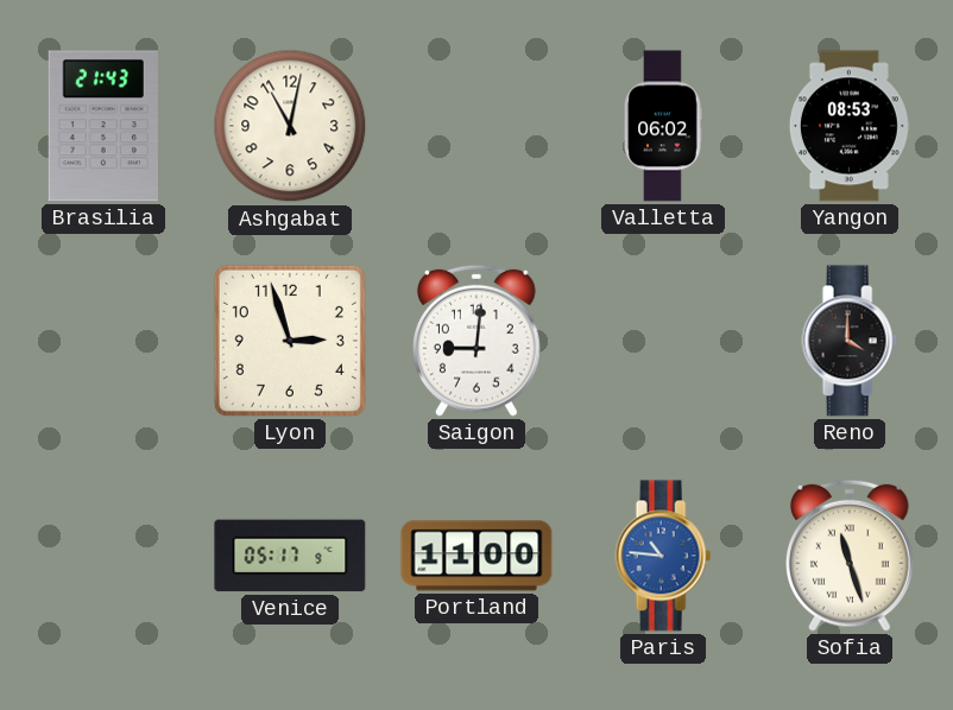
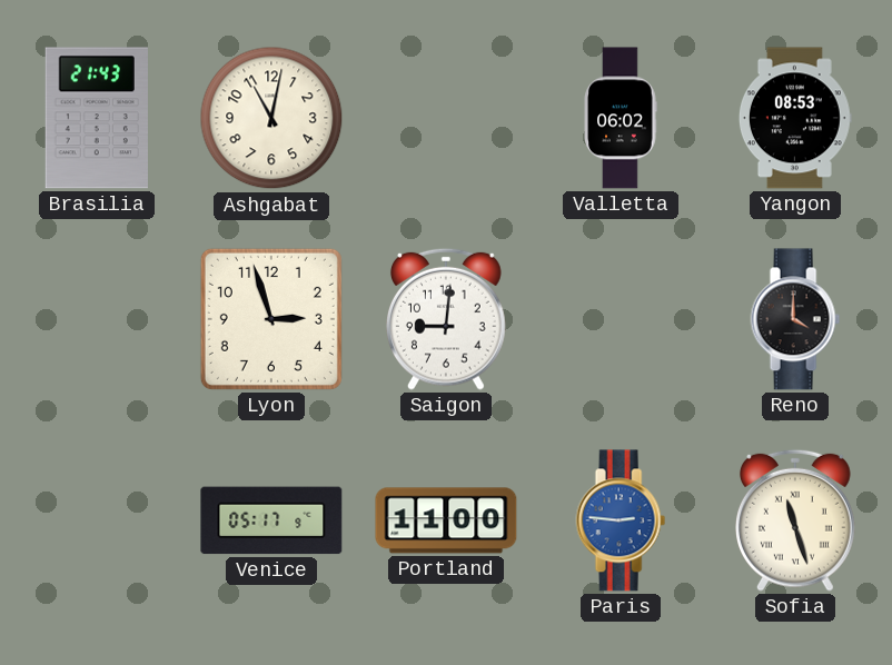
Paris: 10:46 -> 2:46 (621, 520)
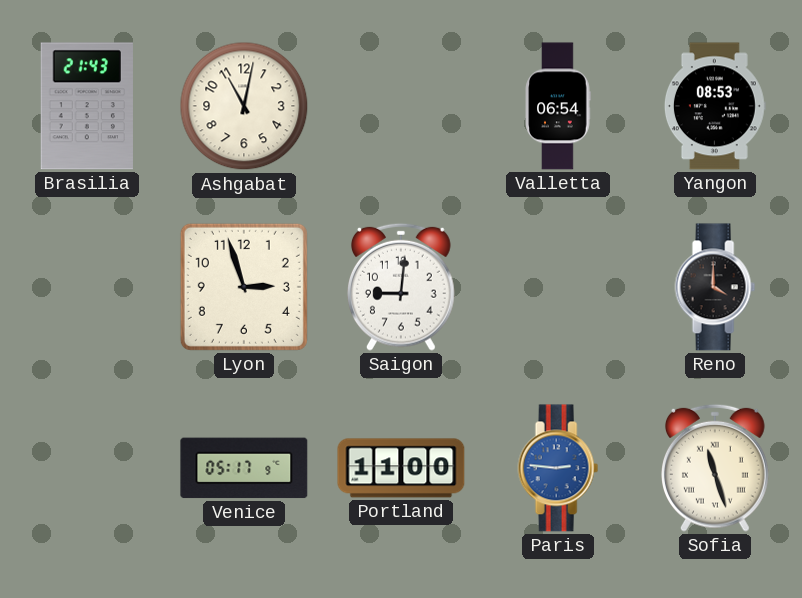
Valletta: 06:02 -> 06:54 (558, 106)
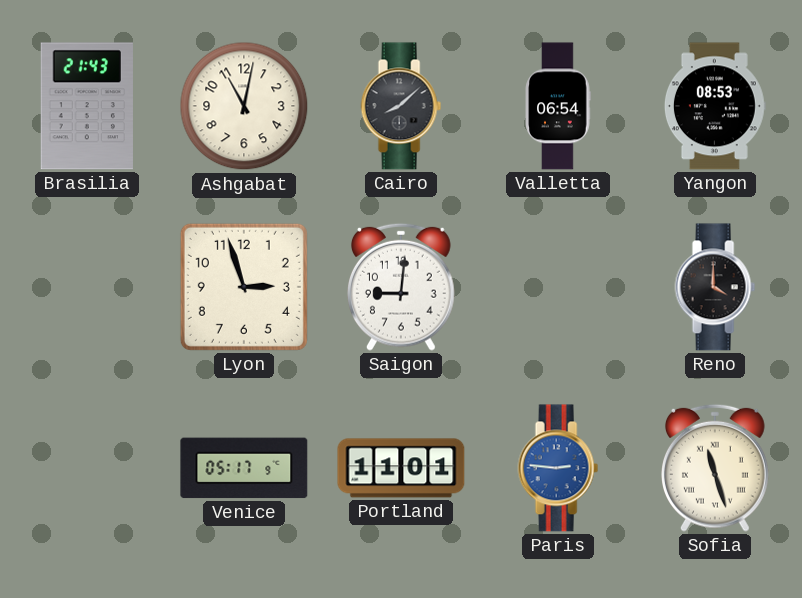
Cairo: none -> 8:08 (401, 106)
Portland: 11:00 -> 11:01 (401, 468)
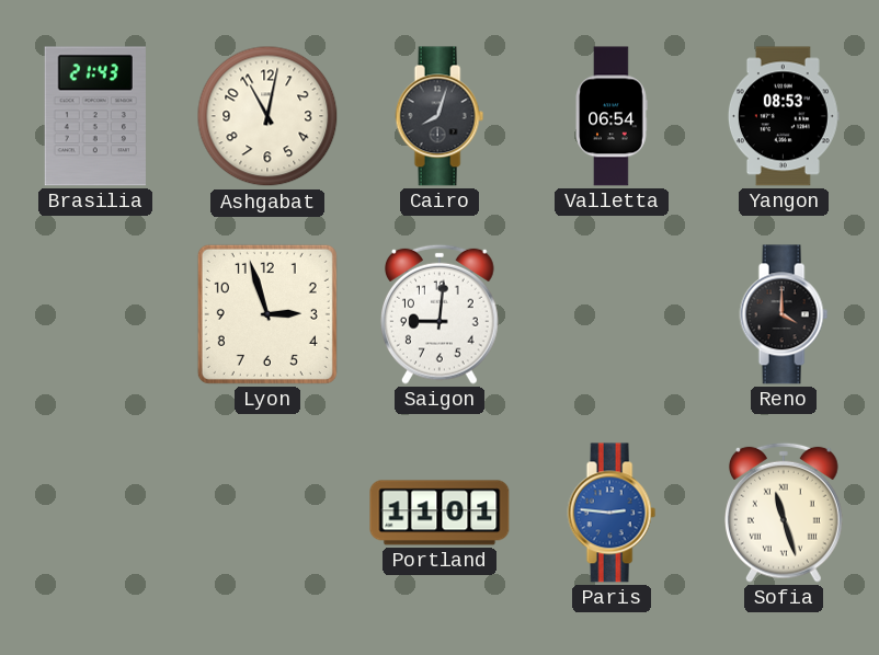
Cairo: 8:08 -> 8:03 (439, 116)
Venice: 05:17 -> none (244, 468)
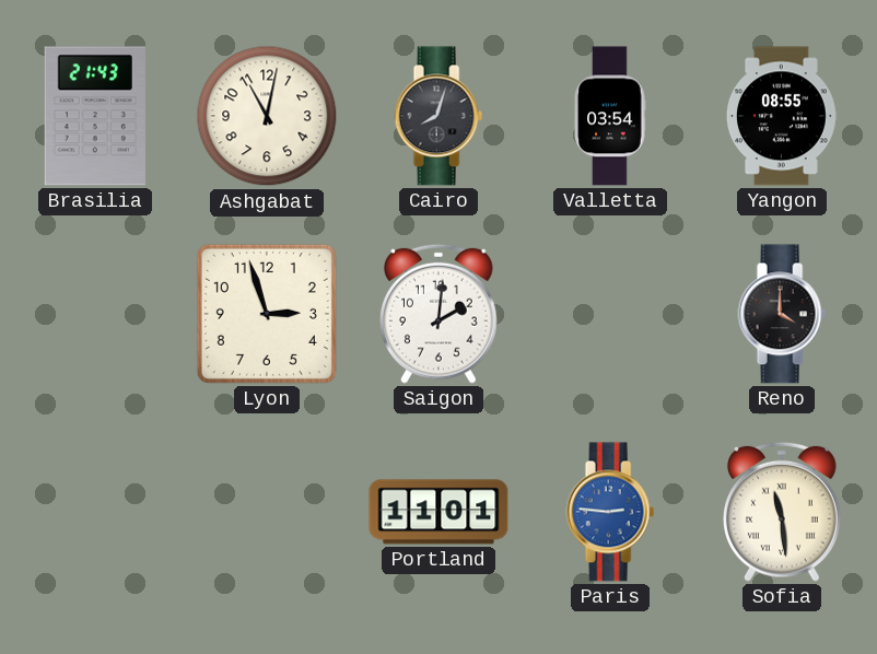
Valletta: 06:54 -> 03:54 (610, 116)
Yangon: 08:53 -> 08:55 (782, 116)
Saigon: 9:01 -> 2:01 (440, 314)
Sofia: 11:27 -> 11:29 (783, 512)
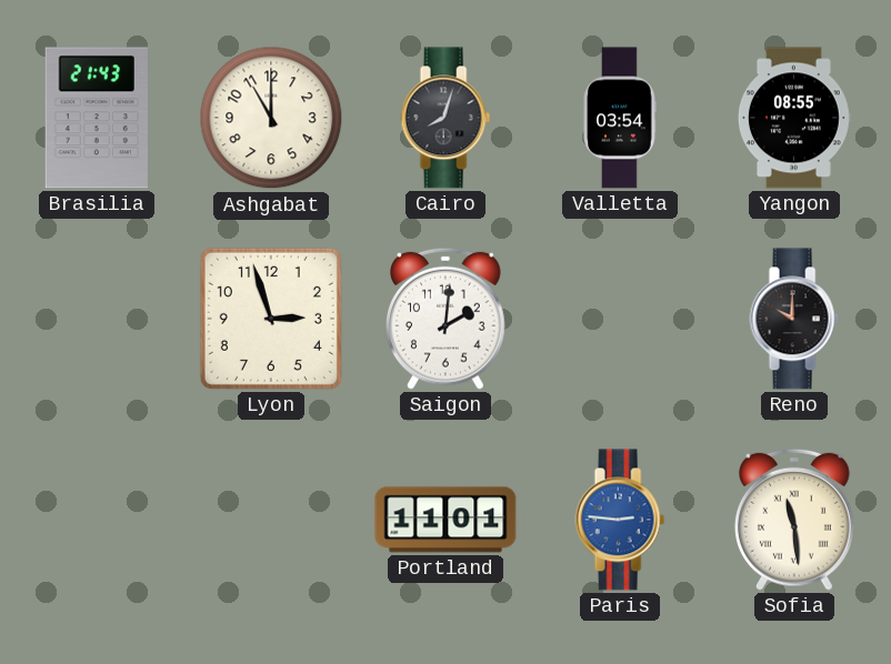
Ashgabat: 11:02 -> 11:00 (271, 118)
Reno: 4:00 -> 10:00 (794, 319)
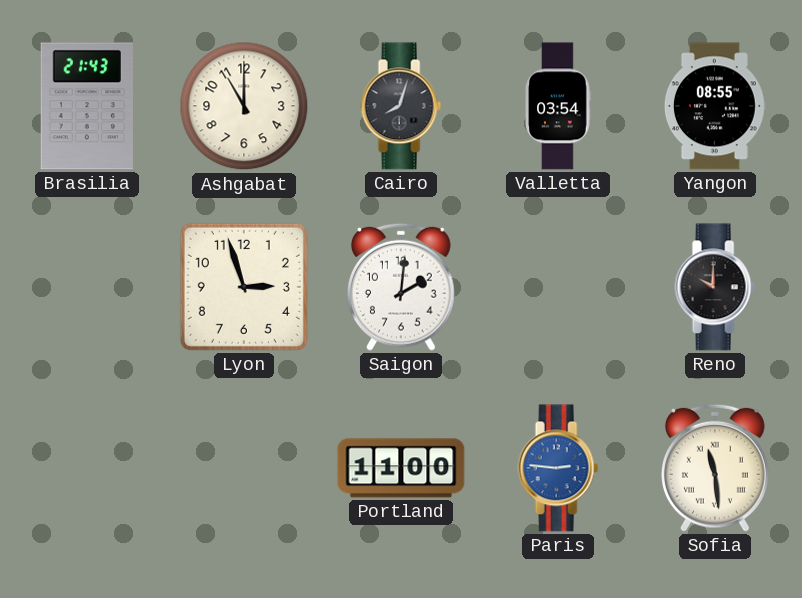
Portland: 11:01 -> 11:00 (401, 468)
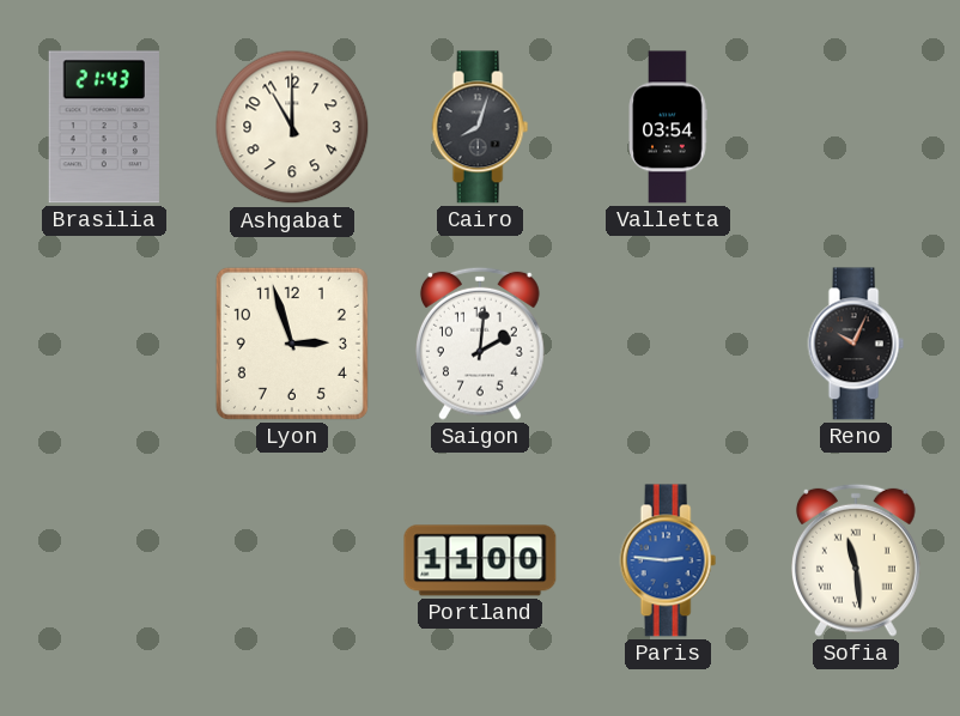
Yangon: 08:55 -> none (715, 106)
Reno: 10:00 -> 10:04 (856, 344)
